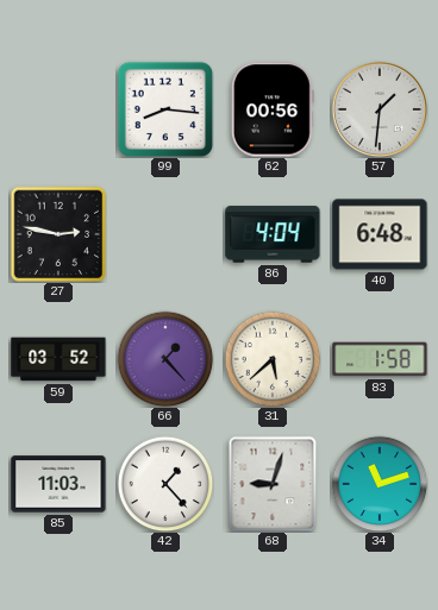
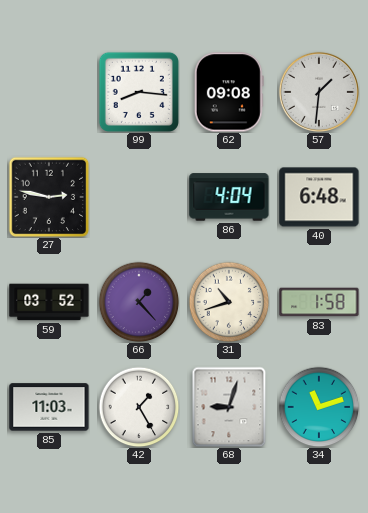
62: 00:56 -> 09:08 (229, 92)
31: 5:38 -> 10:42 (229, 302)
42: 1:23 -> 1:25 (139, 407)
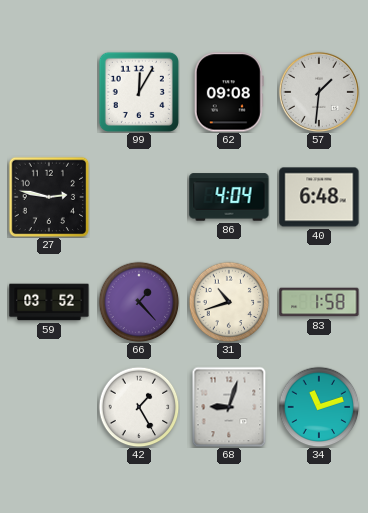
99: 8:16 -> 12:05 (139, 92)
85: 11:03 -> none (49, 407)
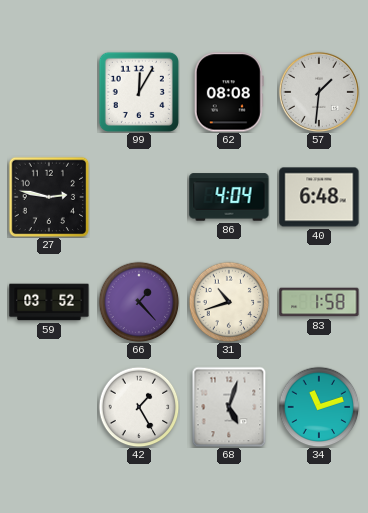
62: 09:08 -> 08:08 (229, 92)
68: 9:03 -> 5:03 (229, 407)
